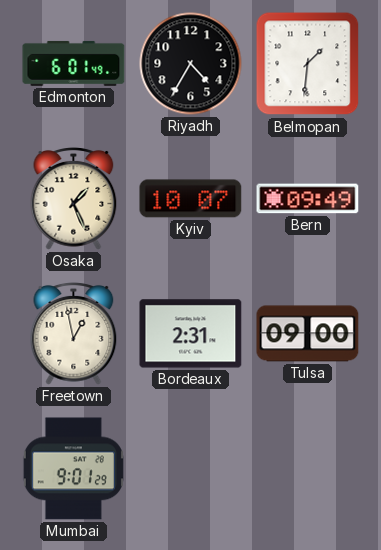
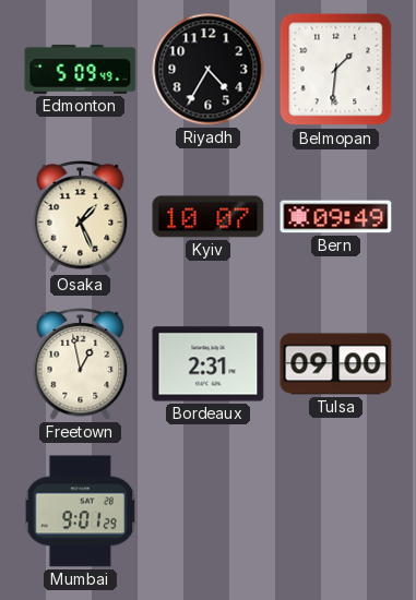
Edmonton: 6:01 -> 5:09 (81, 69)
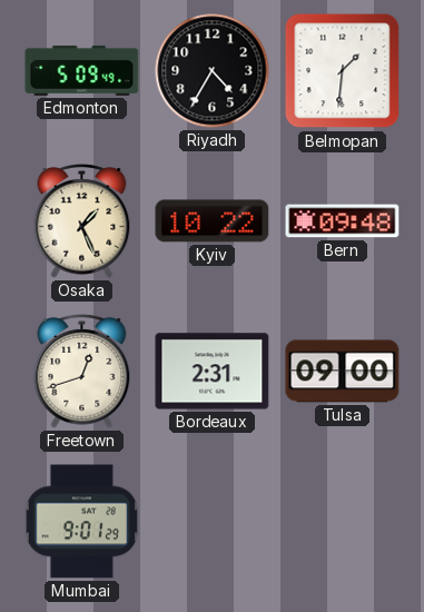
Kyiv: 10:07 -> 10:22 (213, 221)
Bern: 09:49 -> 09:48 (343, 221)
Freetown: 12:58 -> 12:42 (82, 372)
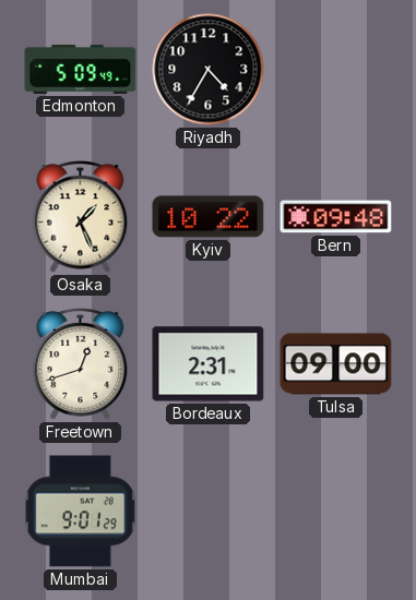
Belmopan: 1:31 -> none (343, 71)
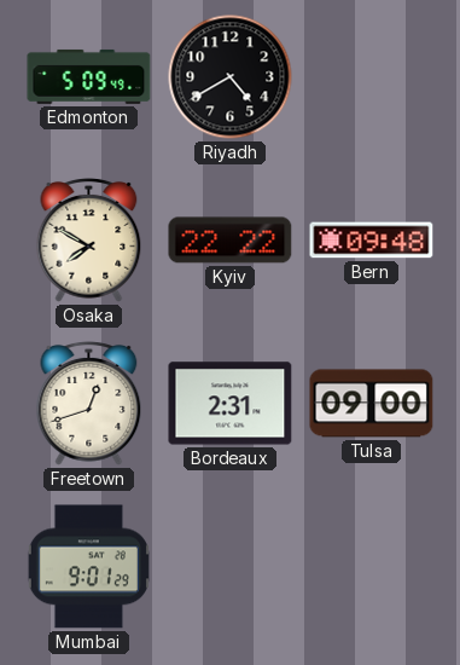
Riyadh: 4:35 -> 4:40 (231, 77)
Osaka: 1:26 -> 7:50 (89, 241)
Kyiv: 10:22 -> 22:22 (231, 241)
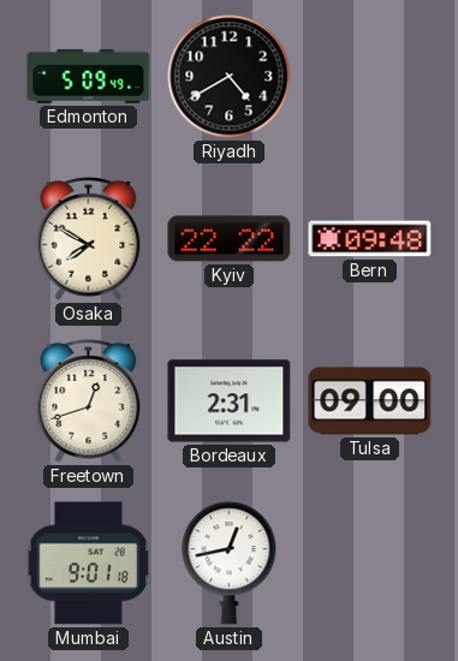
Mumbai: 9:01:29 -> 9:01:18 (88, 564)
Austin: none -> 12:43 (230, 564)
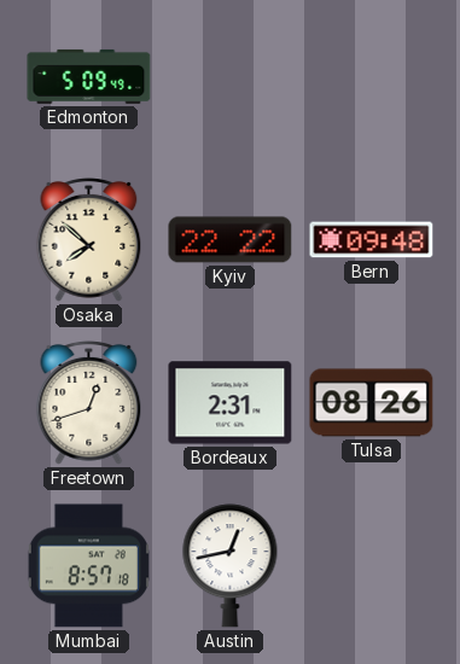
Riyadh: 4:40 -> none (230, 77)
Osaka: 7:50 -> 7:52 (89, 240)
Tulsa: 09:00 -> 08:26 (372, 403)
Mumbai: 9:01 -> 8:57 (88, 566)
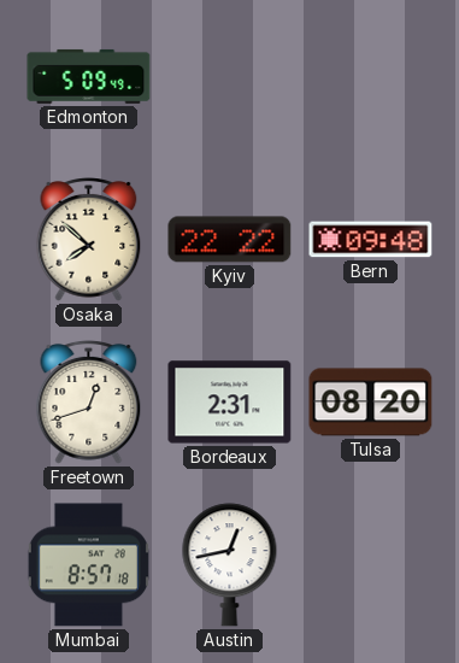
Tulsa: 08:26 -> 08:20 (371, 403)
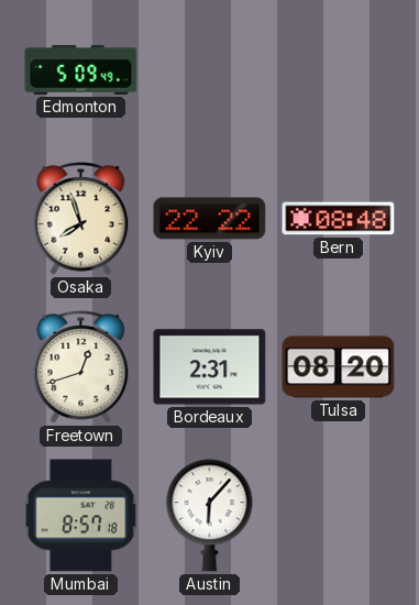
Osaka: 7:52 -> 7:57 (81, 219)
Bern: 09:48 -> 08:48 (339, 219)
Austin: 12:43 -> 6:07 (210, 516)
